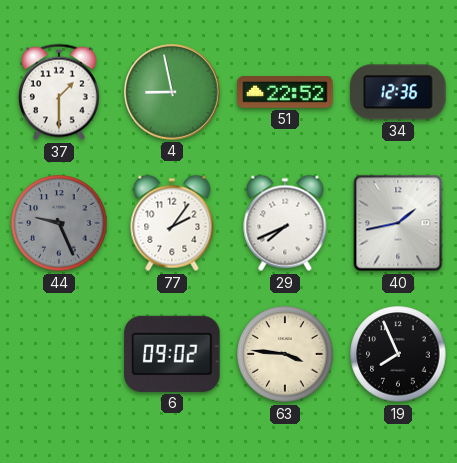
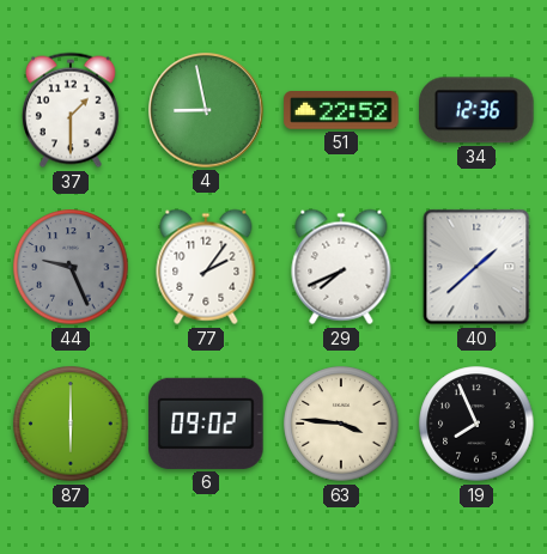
40: 1:43 -> 1:38 (476, 267)
87: none -> 6:00 (71, 424)
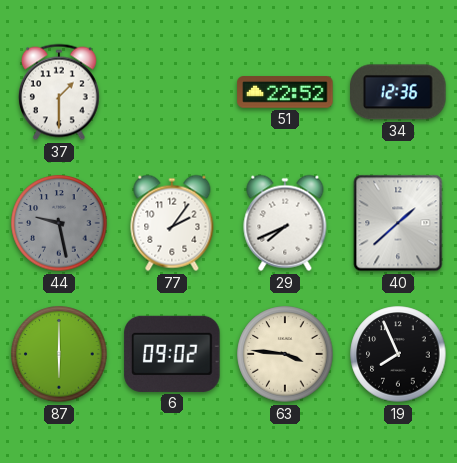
4: 8:58 -> none (206, 110)
44: 9:26 -> 9:28 (59, 223)
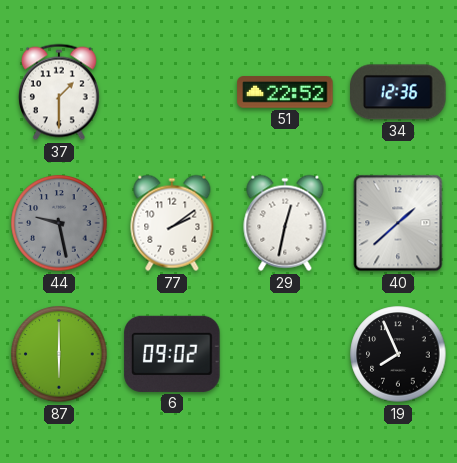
77: 2:06 -> 2:09 (172, 223)
29: 7:41 -> 12:32 (285, 223)
63: 3:46 -> none (285, 354)
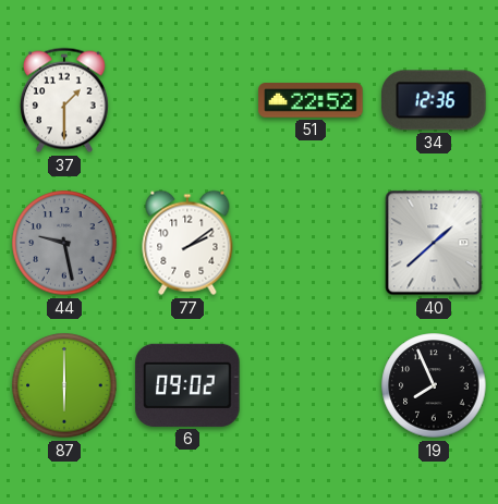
29: 12:32 -> none (285, 223)
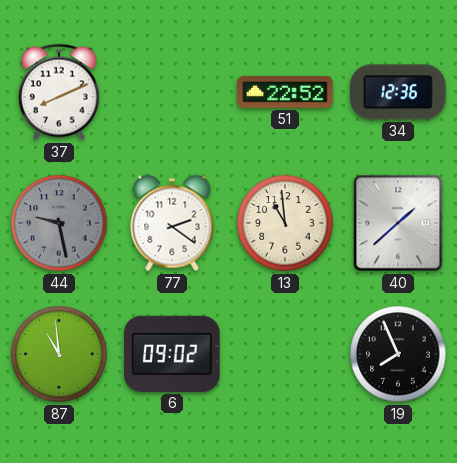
37: 1:30 -> 8:11 (59, 92)
77: 2:09 -> 2:21 (172, 223)
13: none -> 10:59 (285, 223)
87: 6:00 -> 10:59 (59, 354)
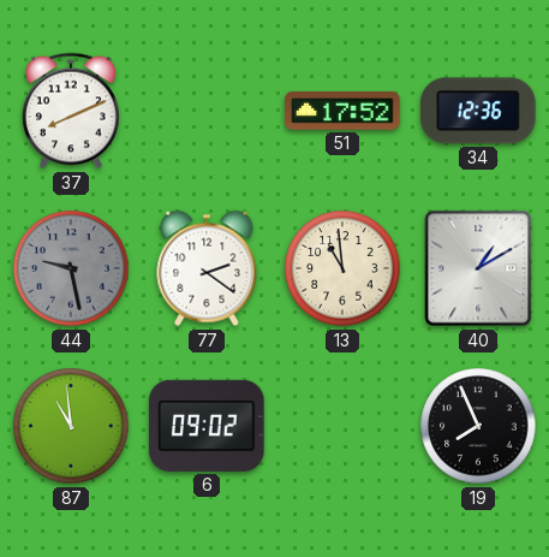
51: 22:52 -> 17:52 (342, 111)
40: 1:38 -> 1:10 (478, 268)
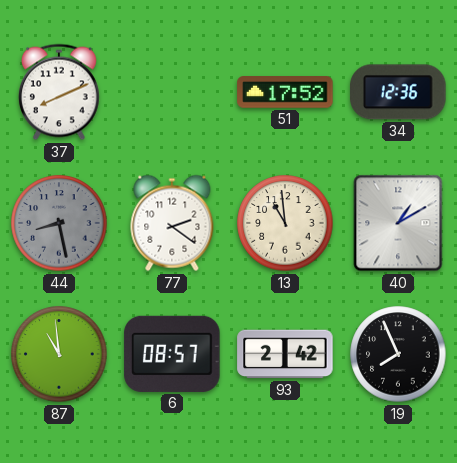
44: 9:28 -> 8:28 (59, 223)
6: 09:02 -> 08:57 (172, 354)
93: none -> 2:42 (285, 354)
